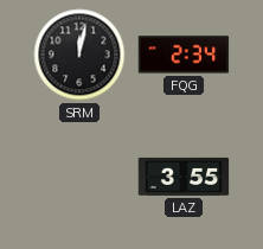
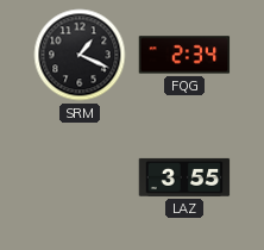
SRM: 12:02 -> 1:19 (80, 55)
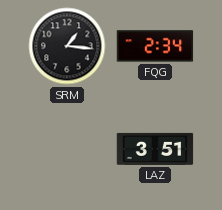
SRM: 1:19 -> 1:16 (67, 46)
LAZ: 3:55 -> 3:51 (155, 149)
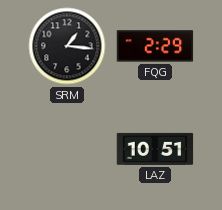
FQG: 2:34 -> 2:29 (155, 46)
LAZ: 3:51 -> 10:51 (155, 149)
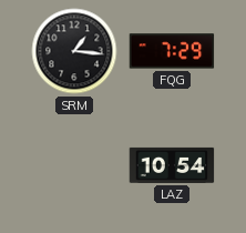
FQG: 2:29 -> 7:29 (172, 51)
LAZ: 10:51 -> 10:54 (172, 165)
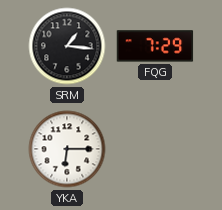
YKA: none -> 6:15 (67, 149)
LAZ: 10:54 -> none (172, 165)
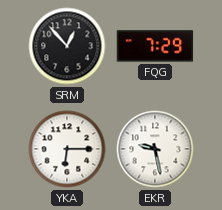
SRM: 1:16 -> 12:53 (67, 46)
EKR: none -> 9:28 (155, 149)
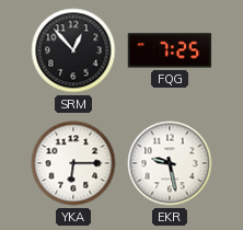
FQG: 7:29 -> 7:25 (170, 50)
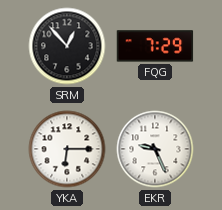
FQG: 7:25 -> 7:29 (155, 46)
EKR: 9:28 -> 9:26 (155, 149)
